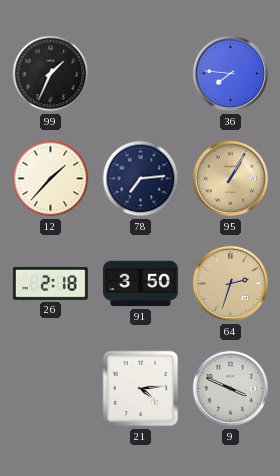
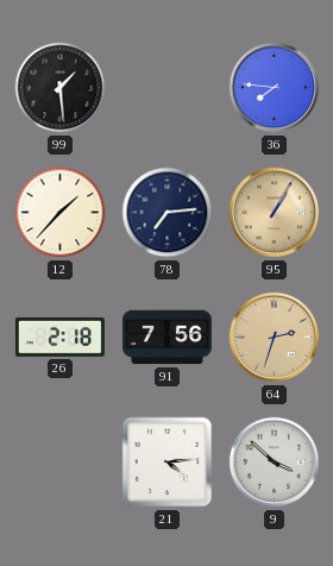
99: 1:34 -> 1:29 (61, 88)
91: 3:50 -> 7:56 (166, 338)
9: 3:49 -> 3:52 (275, 463)
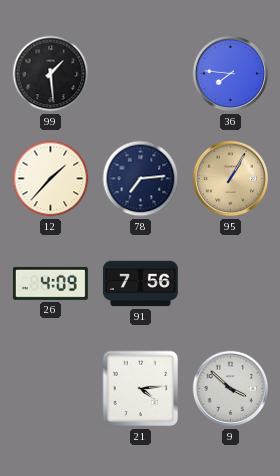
26: 2:18 -> 4:09 (50, 283)
64: 2:33 -> none (275, 338)
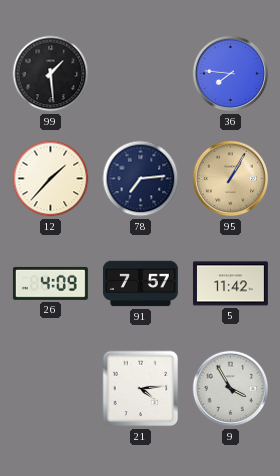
91: 7:56 -> 7:57 (140, 284)
5: none -> 11:42 (230, 284)
9: 3:52 -> 3:55 (231, 389)
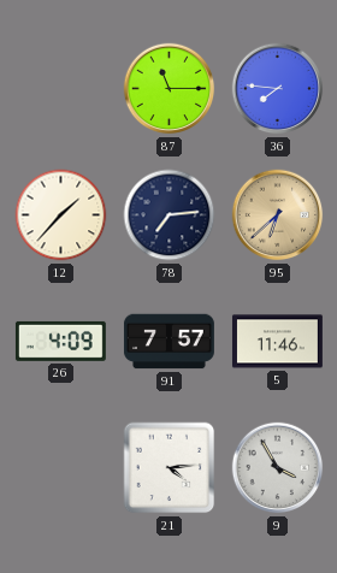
99: 1:29 -> none (51, 74)
87: none -> 11:15 (170, 89)
95: 1:05 -> 6:38 (278, 215)
5: 11:42 -> 11:46 (277, 342)
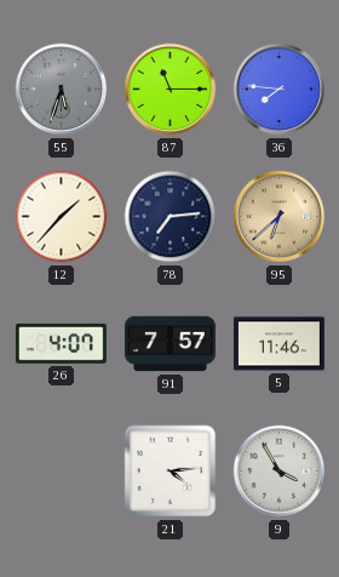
55: none -> 5:33 (62, 90)
26: 4:09 -> 4:07 (61, 343)
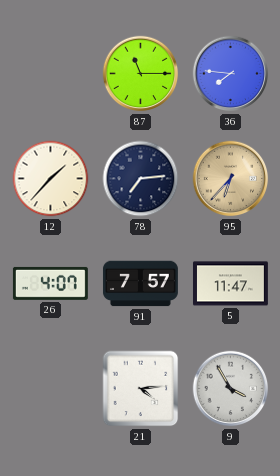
55: 5:33 -> none (62, 90)
95: 6:38 -> 6:37 (231, 179)
5: 11:46 -> 11:47 (230, 284)
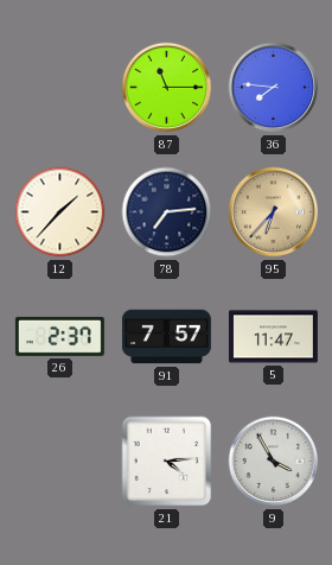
26: 4:07 -> 2:37 (59, 336)
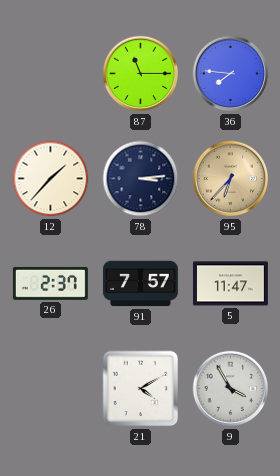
78: 7:14 -> 3:14 (141, 179)
21: 4:14 -> 4:10 (141, 389)
